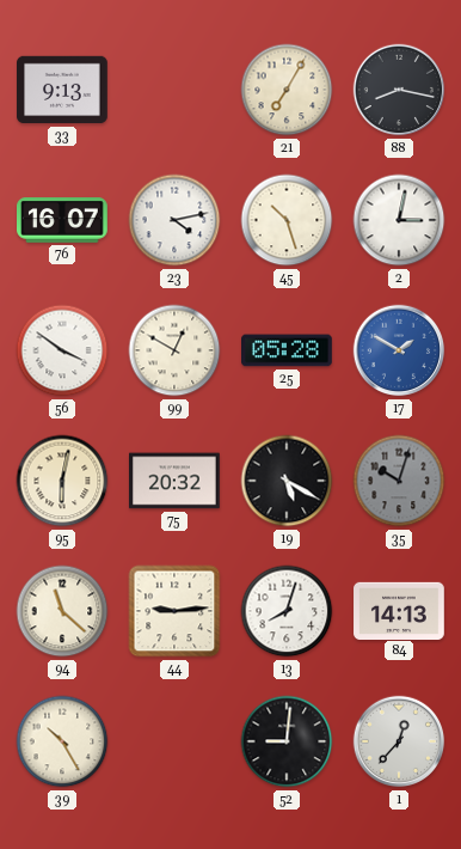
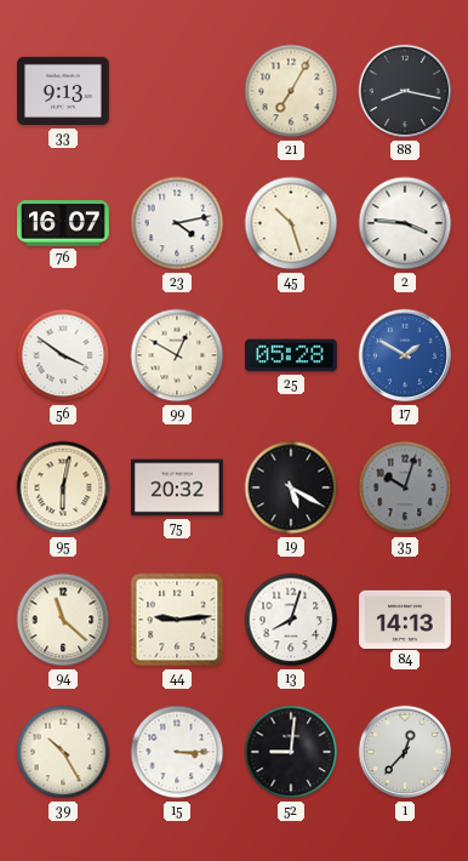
2: 3:02 -> 3:46 (405, 223)
15: none -> 3:15 (177, 752)
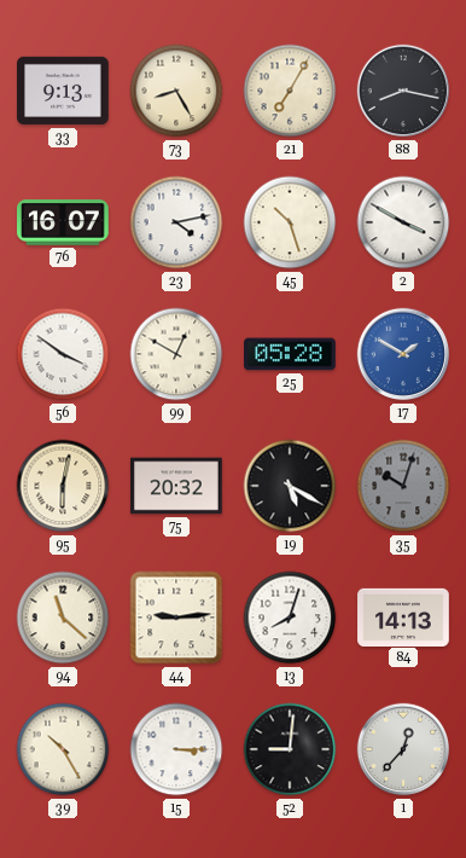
73: none -> 8:25 (176, 91)
2: 3:46 -> 3:50 (403, 222)
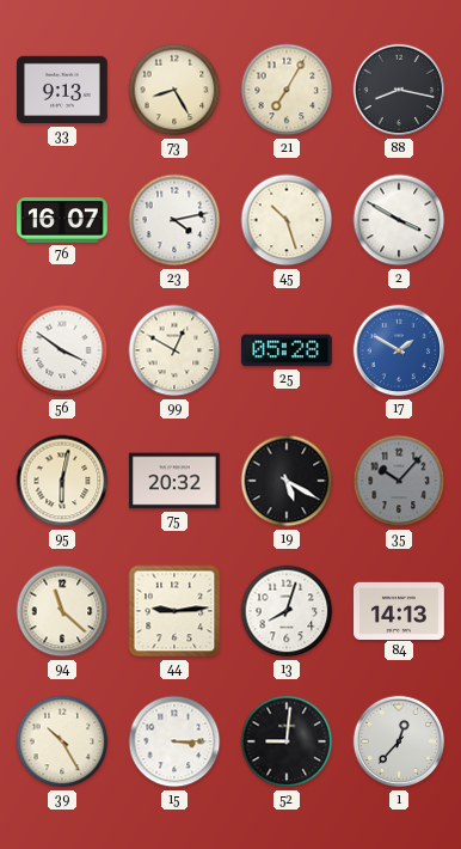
35: 10:03 -> 10:07 (399, 481)
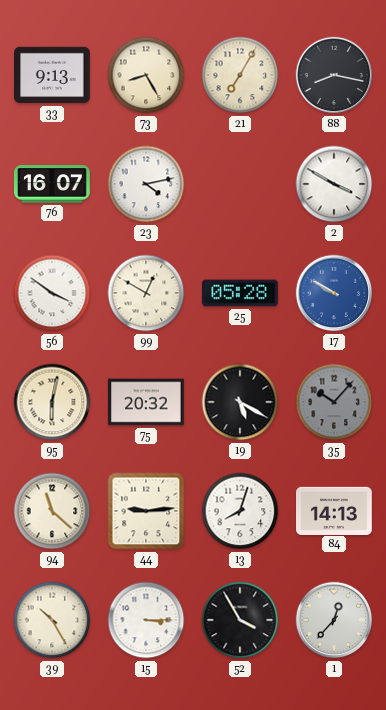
45: 10:27 -> none (287, 220)
17: 1:50 -> 9:50 (334, 293)
52: 9:01 -> 3:55 (240, 620)
